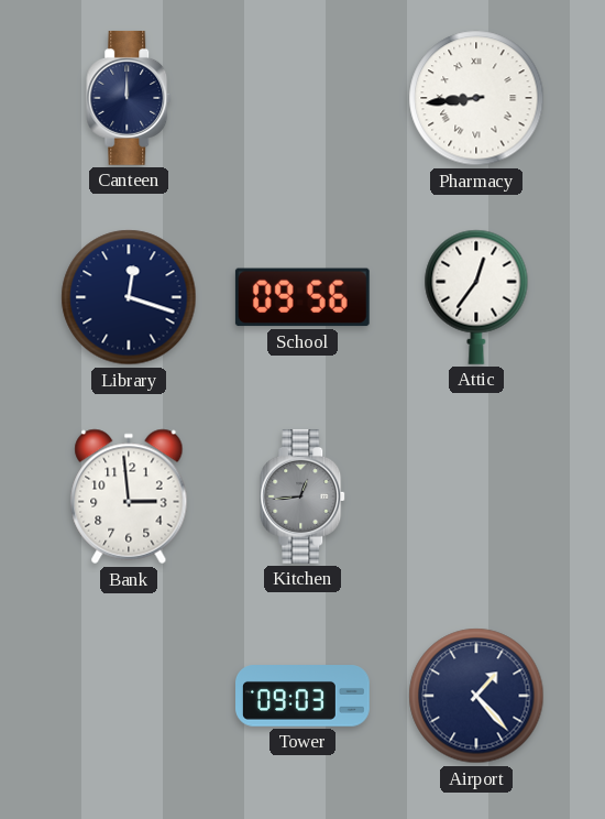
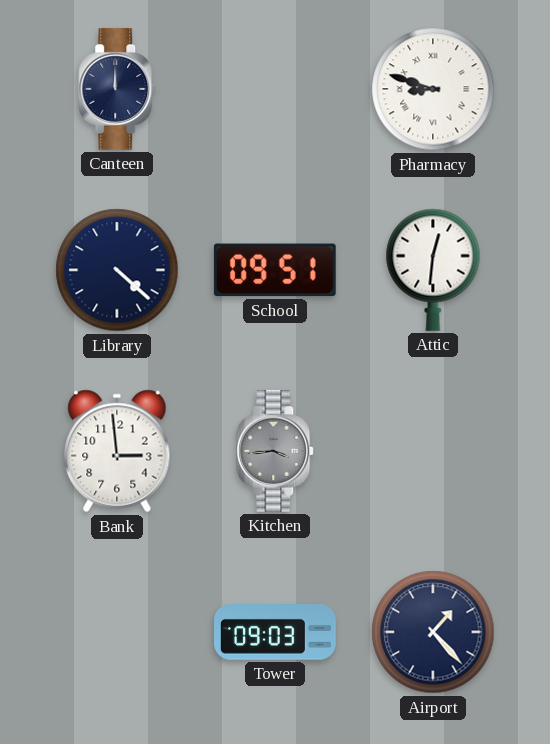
Pharmacy: 8:44 -> 8:48 (433, 89)
Library: 12:18 -> 4:22 (117, 270)
School: 09:56 -> 09:51 (275, 270)
Attic: 12:36 -> 12:31 (433, 270)
Kitchen: 12:44 -> 3:44 (276, 451)
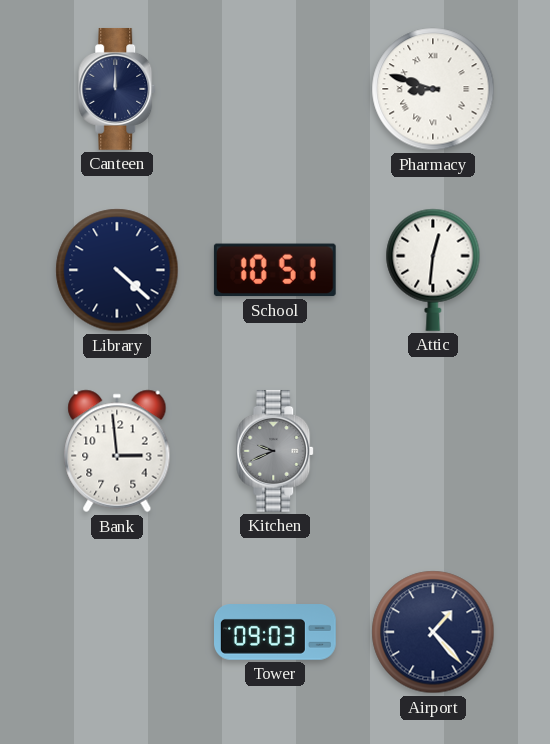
School: 09:51 -> 10:51 (275, 270)
Kitchen: 3:44 -> 9:41 (276, 451)
